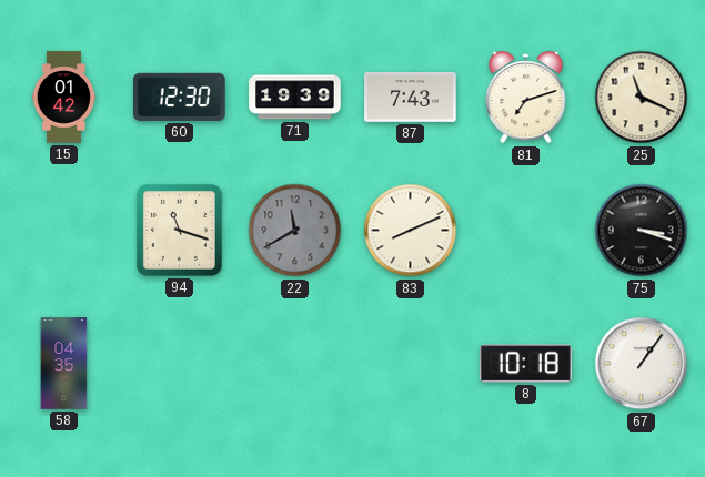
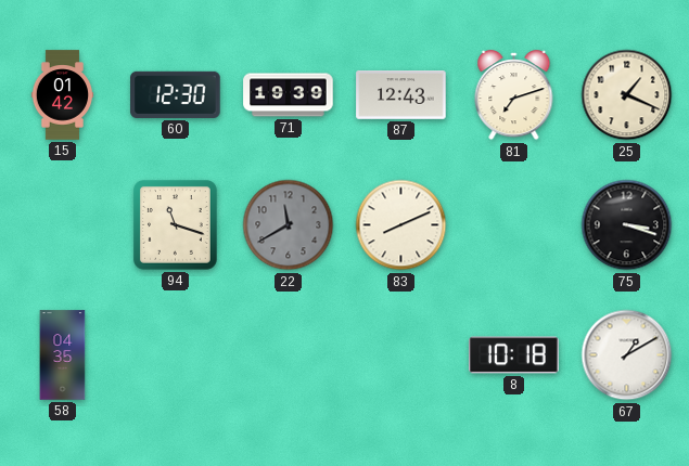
87: 7:43 -> 12:43 (401, 95)
25: 11:19 -> 1:19 (627, 95)
67: 1:06 -> 1:10 (627, 355)
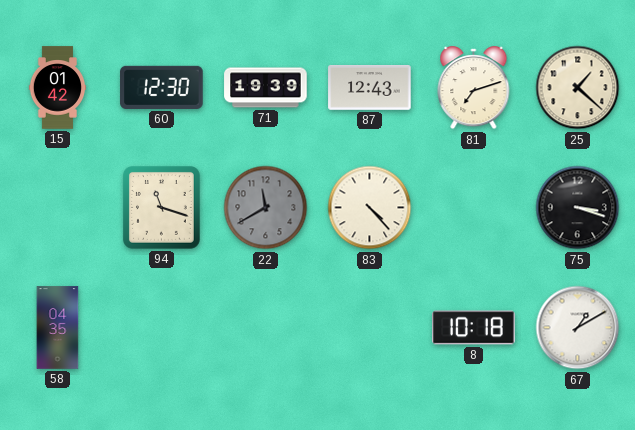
25: 1:19 -> 1:22 (578, 88)
83: 8:11 -> 4:23 (370, 208)
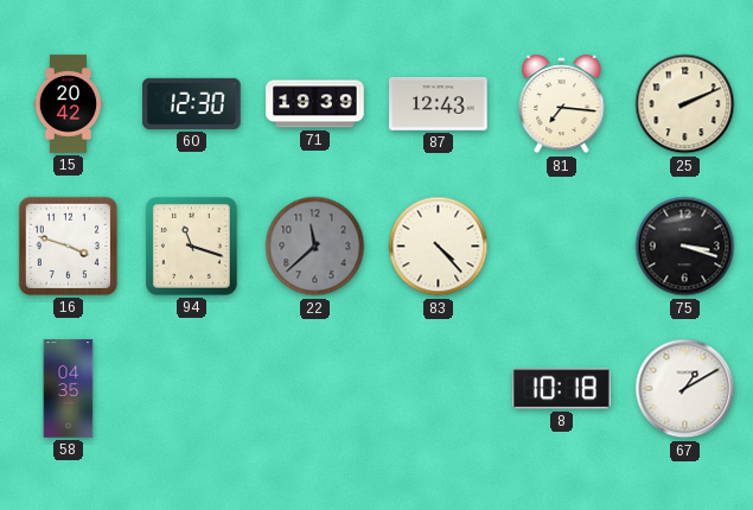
15: 01:42 -> 20:42 (69, 104)
81: 7:12 -> 7:16 (562, 104)
25: 1:22 -> 2:11 (685, 104)
16: none -> 3:48 (68, 246)
22: 11:40 -> 11:38 (315, 247)
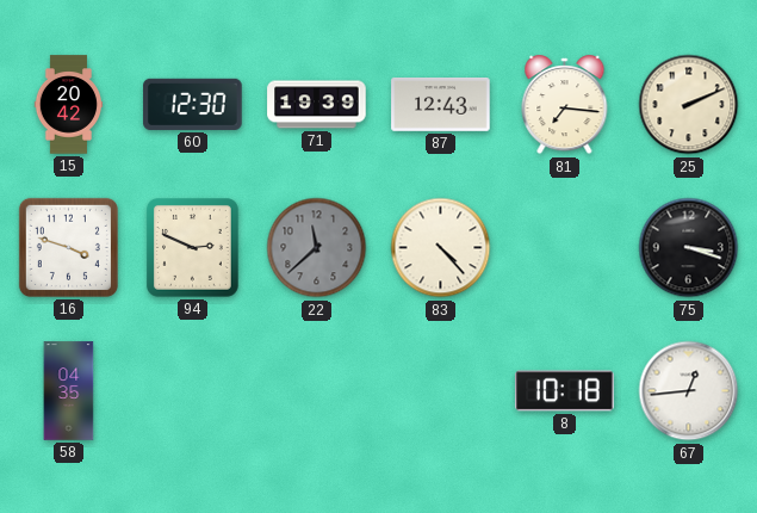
94: 11:18 -> 2:49 (192, 248)
67: 1:10 -> 12:44 (689, 391)
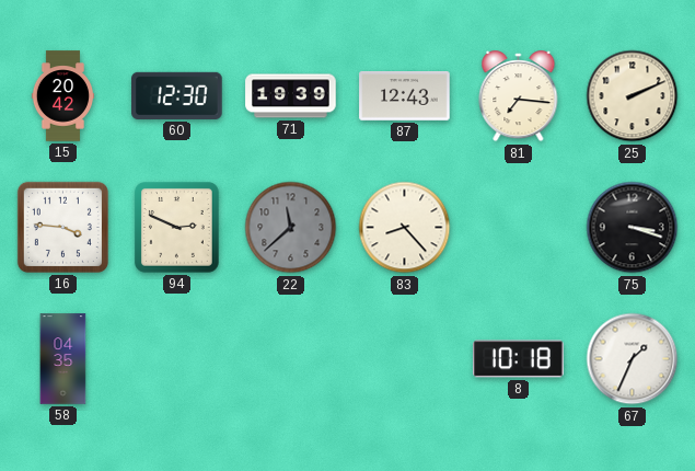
16: 3:48 -> 3:46 (62, 227)
83: 4:23 -> 8:23 (405, 228)
67: 12:44 -> 1:34 (633, 359)
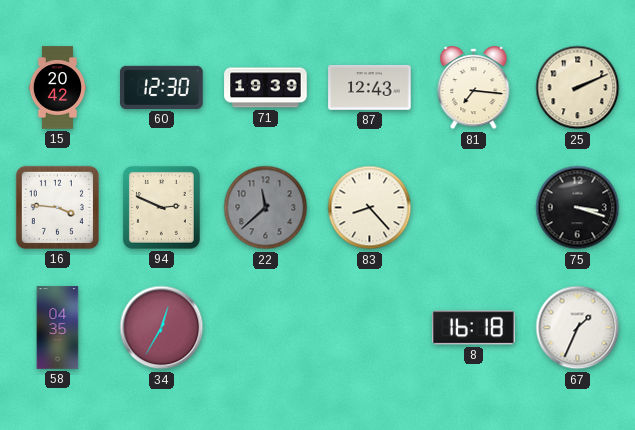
34: none -> 12:35 (162, 328)
8: 10:18 -> 16:18 (474, 328)
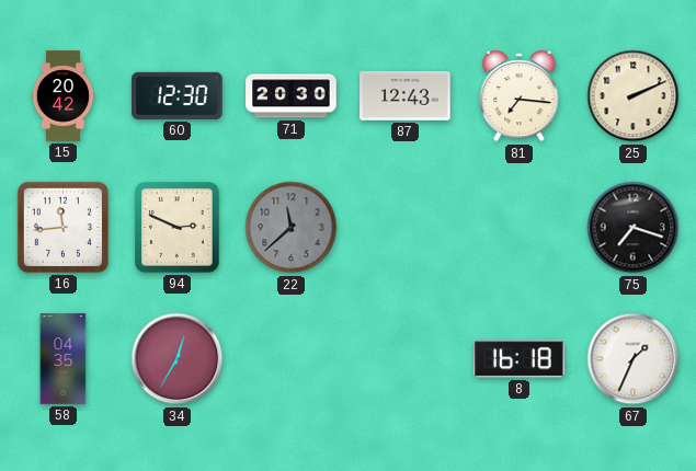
71: 19:39 -> 20:30 (292, 96)
16: 3:46 -> 11:44 (62, 227)
83: 8:23 -> none (370, 208)
75: 3:18 -> 7:18 (634, 228)
